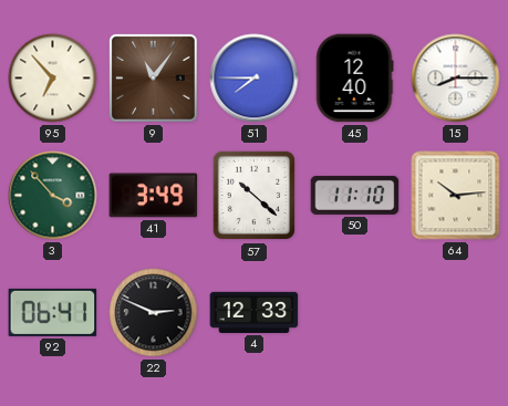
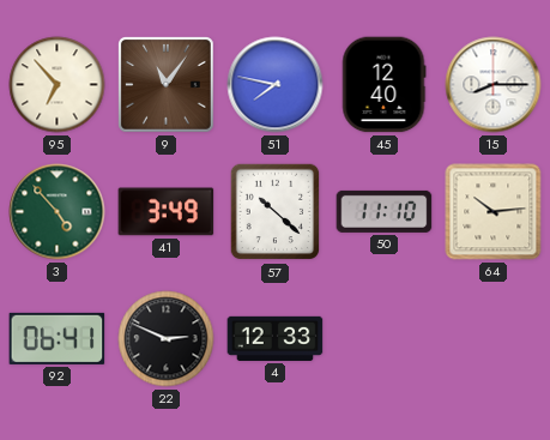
51: 7:45 -> 7:47 (276, 85)
3: 3:53 -> 4:53 (58, 212)
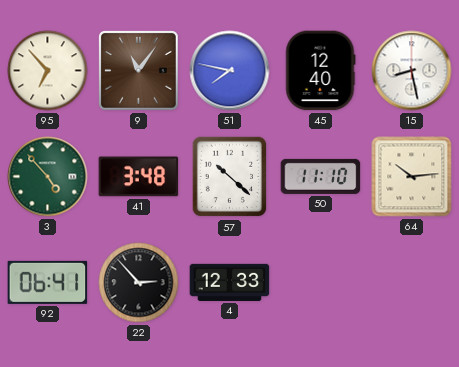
15: 8:15 -> 8:28 (412, 71)
41: 3:49 -> 3:48 (139, 177)
22: 2:49 -> 2:53 (139, 283)
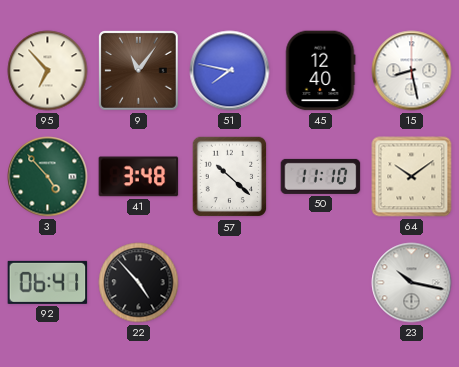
64: 10:14 -> 10:09 (412, 177)
22: 2:53 -> 4:53 (139, 283)
4: 12:33 -> none (230, 282)
23: none -> 10:17 (412, 283)
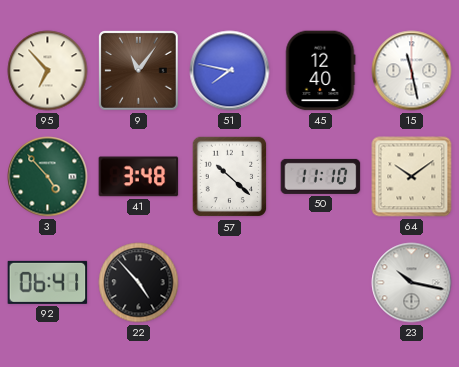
15: 8:28 -> 11:28 (412, 71)
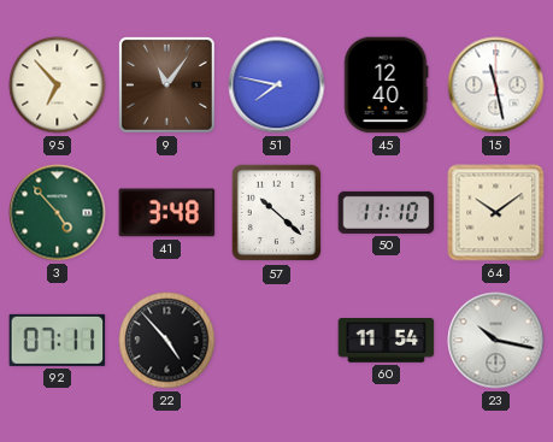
92: 06:41 -> 07:11 (58, 340)
60: none -> 11:54 (387, 341)
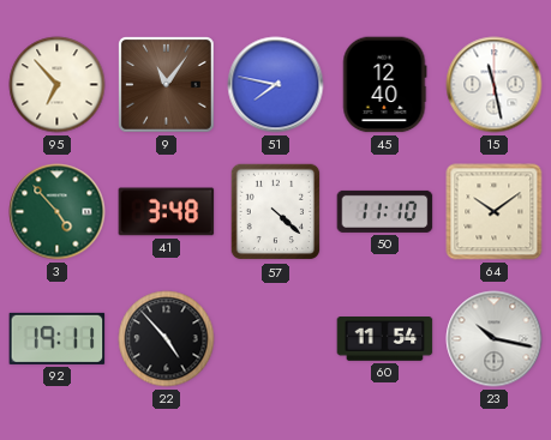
57: 10:22 -> 4:22 (276, 212)
92: 07:11 -> 19:11 (58, 338)
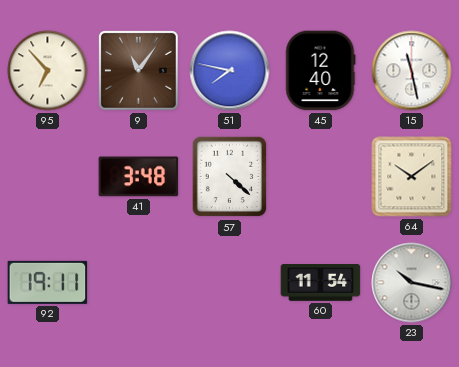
3: 4:53 -> none (58, 212)
50: 11:10 -> none (385, 211)
22: 4:53 -> none (167, 339)
